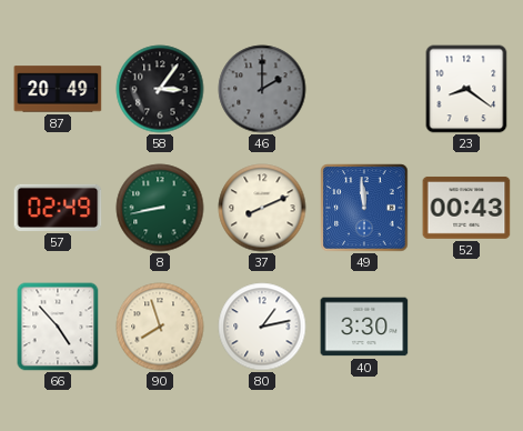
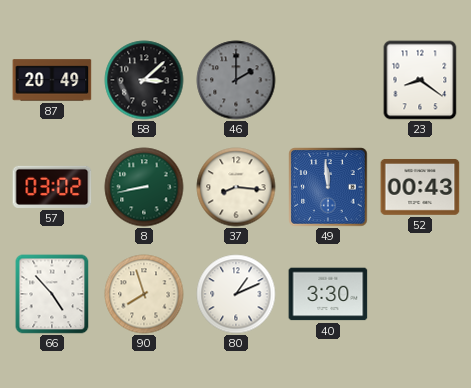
58: 3:06 -> 3:08 (144, 80)
57: 02:49 -> 03:02 (52, 187)
37: 8:11 -> 8:16 (236, 187)
80: 1:13 -> 1:11 (236, 294)
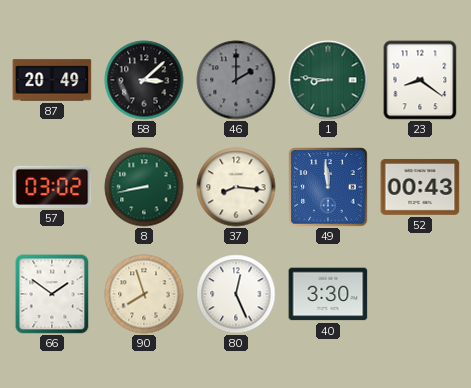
1: none -> 8:46 (328, 80)
66: 4:53 -> 1:51 (52, 294)
80: 1:11 -> 12:26 (236, 294)
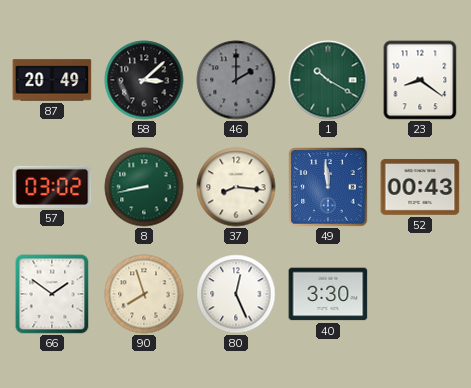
1: 8:46 -> 10:20 (328, 80)
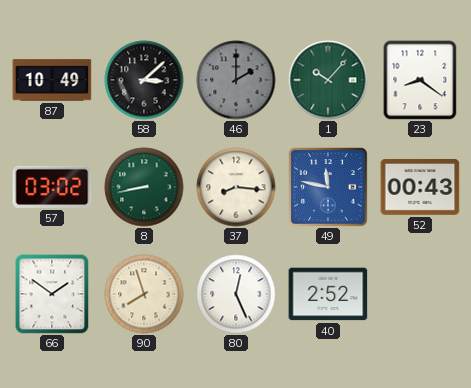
87: 20:49 -> 10:49 (52, 80)
1: 10:20 -> 10:07 (328, 80)
49: 11:59 -> 11:47 (328, 187)
40: 3:30 -> 2:52 (328, 294)
